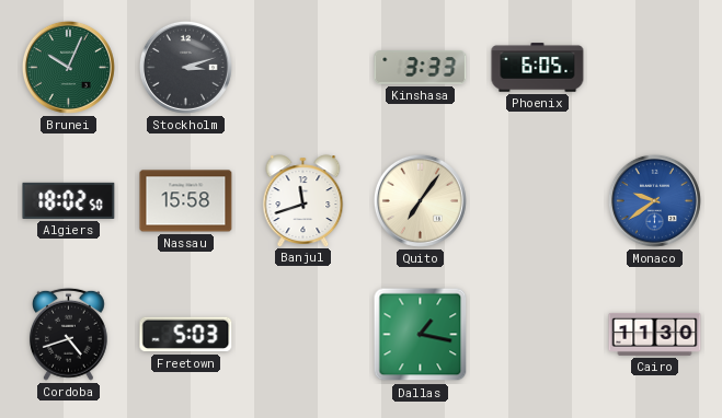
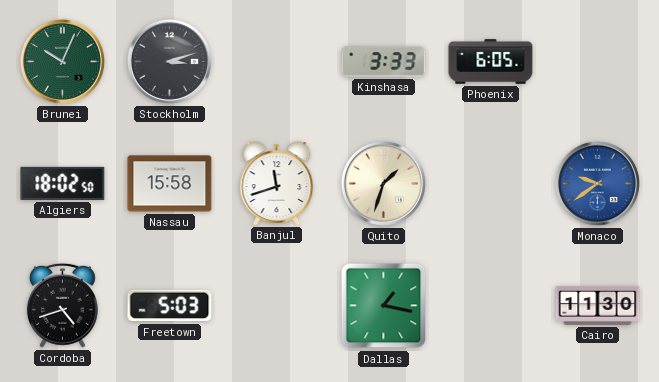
Quito: 7:06 -> 1:33 (383, 183)
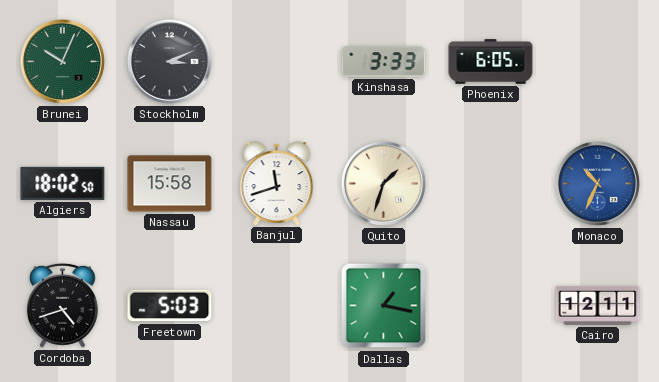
Stockholm: 3:12 -> 3:11 (169, 61)
Monaco: 9:39 -> 10:34 (597, 183)
Cairo: 11:30 -> 12:11 (598, 305)
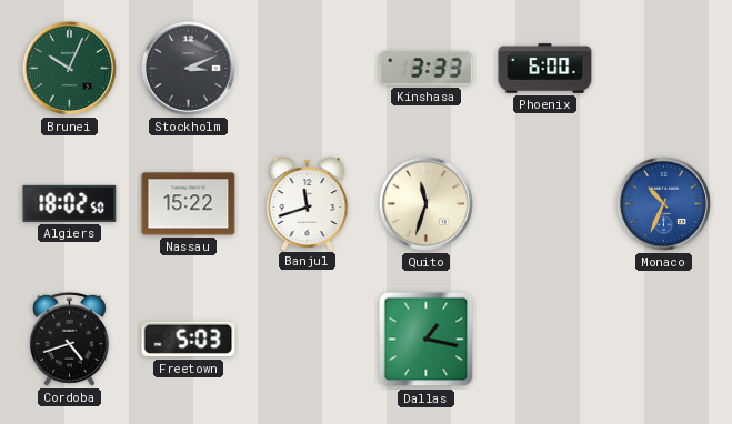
Phoenix: 6:05 -> 6:00 (545, 69)
Nassau: 15:58 -> 15:22 (189, 204)
Quito: 1:33 -> 11:33 (425, 203)
Cairo: 12:11 -> none (598, 305)
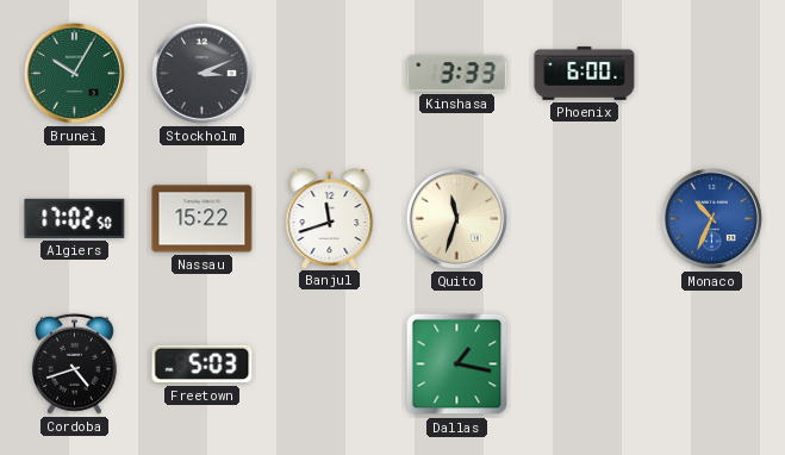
Brunei: 10:04 -> 10:05 (74, 73)
Algiers: 18:02 -> 17:02 (75, 218)
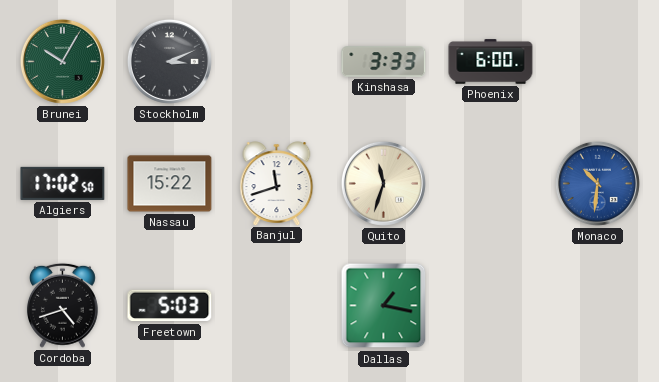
Monaco: 10:34 -> 10:31 (597, 183)
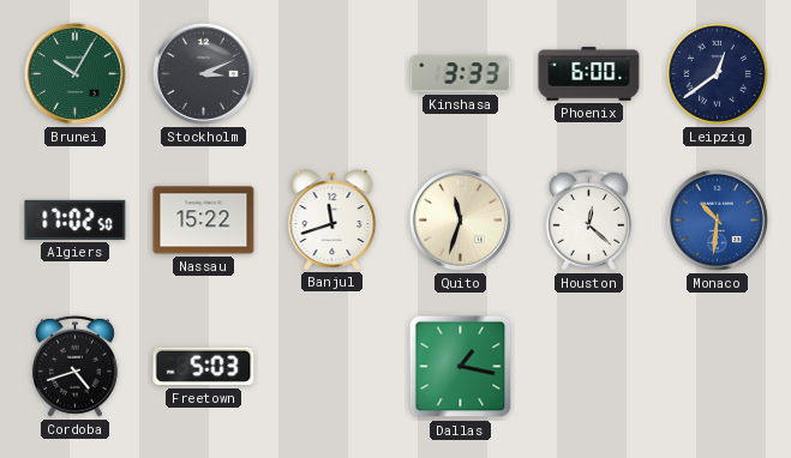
Leipzig: none -> 12:39 (717, 73)
Houston: none -> 12:22 (588, 219)
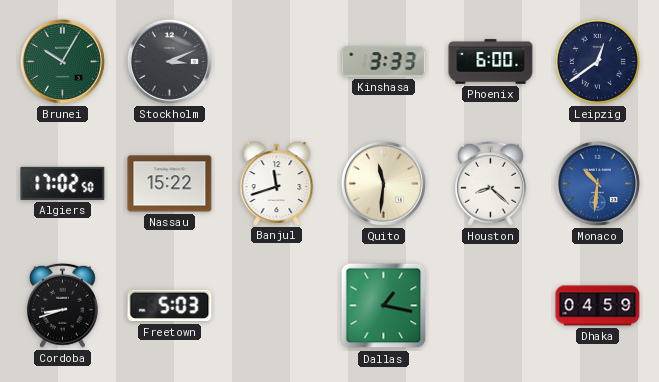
Quito: 11:33 -> 11:31 (383, 183)
Houston: 12:22 -> 8:22 (490, 183)
Cordoba: 4:42 -> 8:42 (62, 305)
Dhaka: none -> 04:59 (598, 306)
